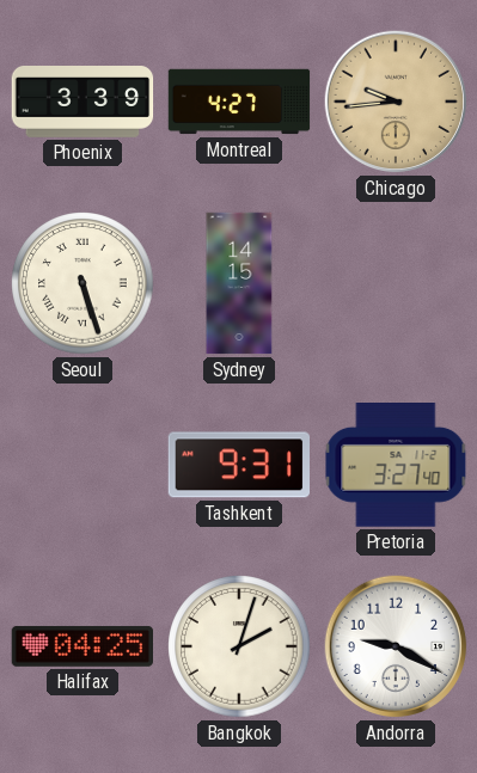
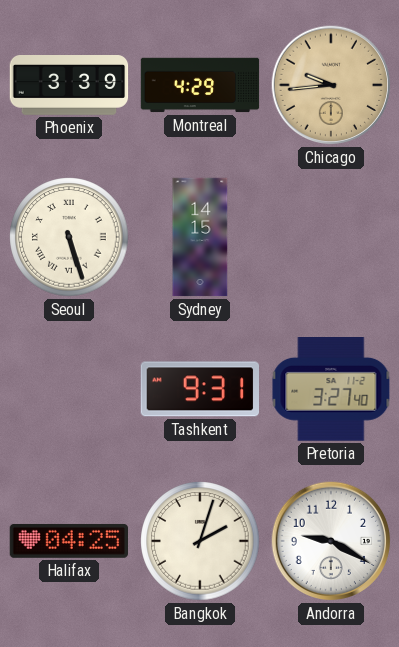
Montreal: 4:27 -> 4:29 (200, 85)
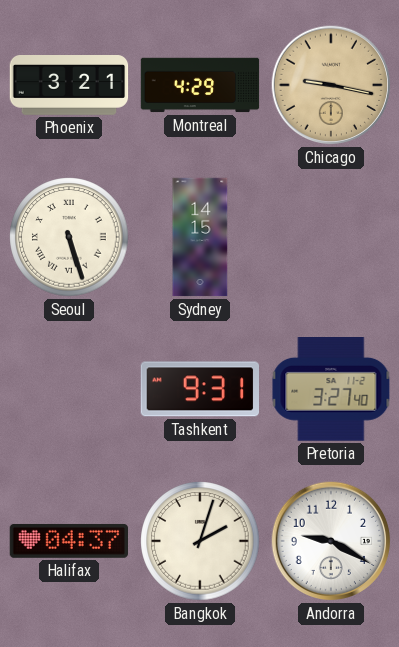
Phoenix: 3:39 -> 3:21 (69, 85)
Chicago: 9:44 -> 9:17 (331, 85)
Halifax: 04:25 -> 04:37 (68, 541)
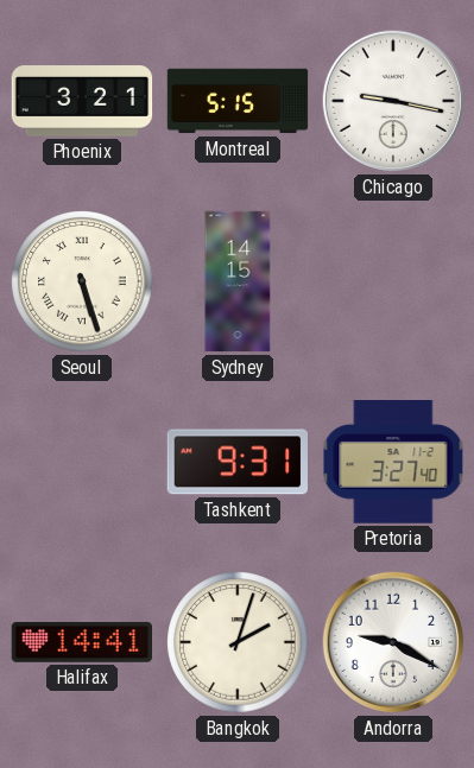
Montreal: 4:29 -> 5:15 (238, 101)
Chicago dial: champagne -> white (393, 101)
Halifax: 04:37 -> 14:41 (81, 642)
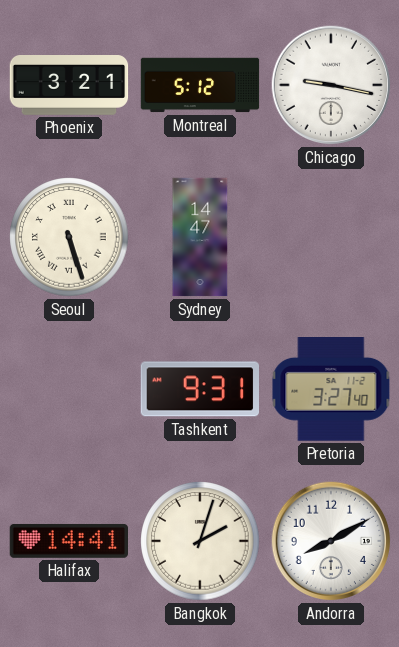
Montreal: 5:15 -> 5:12 (200, 85)
Sydney: 14:15 -> 14:47 (200, 237)
Andorra: 9:20 -> 8:10 (331, 541)
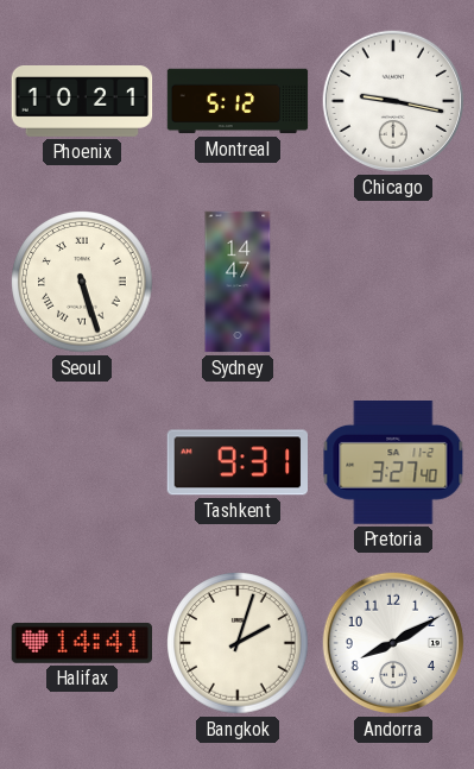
Phoenix: 3:21 -> 10:21 (82, 101)
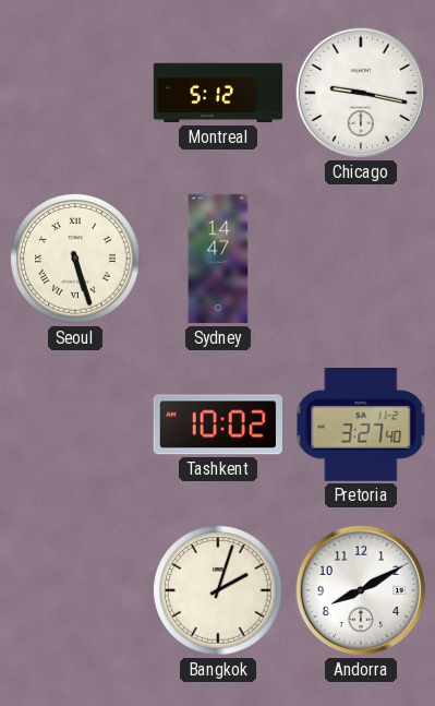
Phoenix: 10:21 -> none (82, 101)
Tashkent: 9:31 -> 10:02 (217, 424)
Halifax: 14:41 -> none (81, 643)
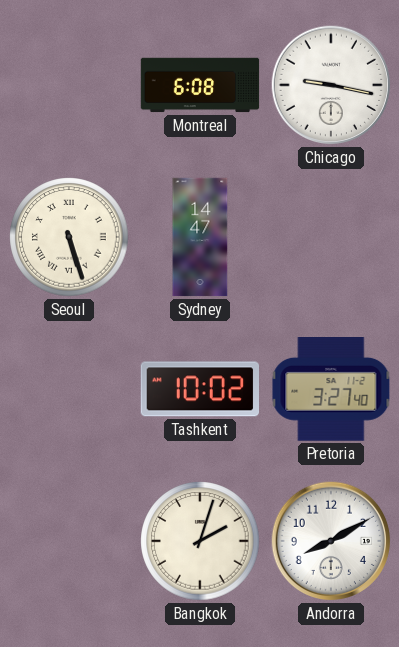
Montreal: 5:12 -> 6:08 (200, 85)
